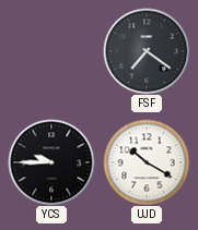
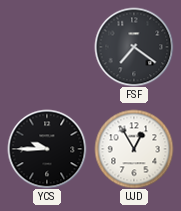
UJD: 10:20 -> 12:55 (134, 149)
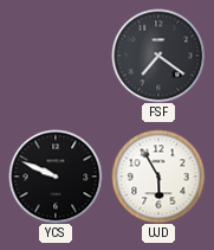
YCS: 9:45 -> 9:49 (56, 177)
UJD: 12:55 -> 5:55 (158, 177)
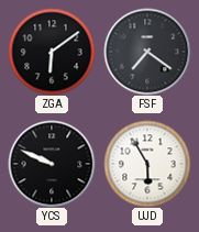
ZGA: none -> 6:09 (52, 52)
